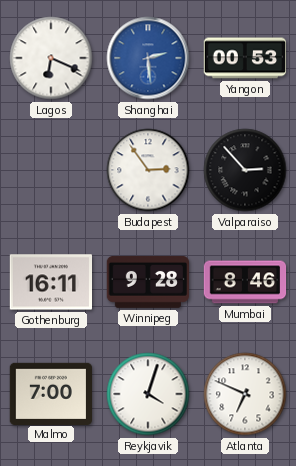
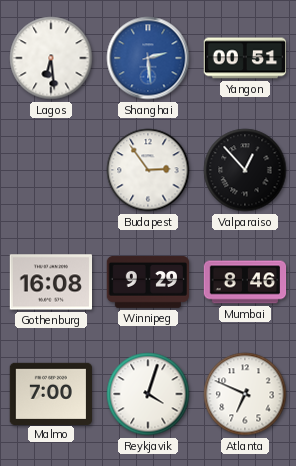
Lagos: 6:19 -> 6:29 (51, 58)
Yangon: 00:53 -> 00:51 (245, 58)
Valparaiso: 2:53 -> 12:53 (245, 170)
Gothenburg: 16:11 -> 16:08 (51, 282)
Winnipeg: 9:28 -> 9:29 (148, 282)
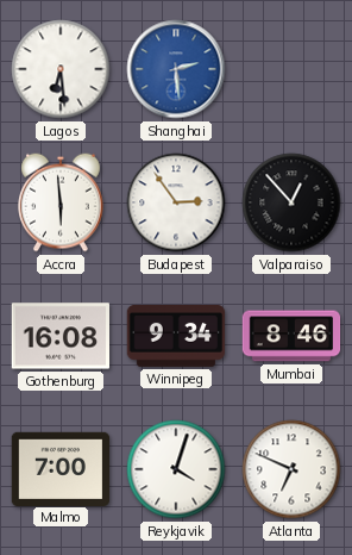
Yangon: 00:51 -> none (245, 58)
Accra: none -> 5:59 (62, 202)
Winnipeg: 9:29 -> 9:34 (176, 336)
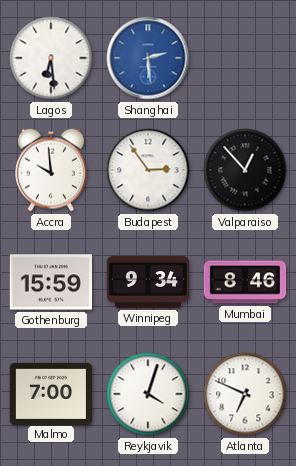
Accra: 5:59 -> 9:59 (52, 170)
Gothenburg: 16:08 -> 15:59 (51, 282)
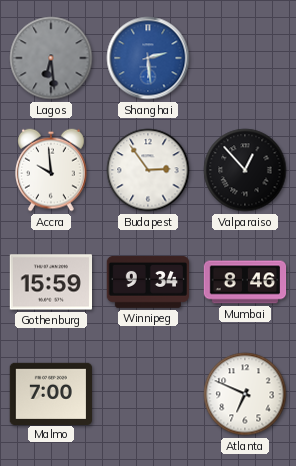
Lagos dial: white -> grey (51, 58)
Reykjavik: 4:03 -> none (148, 394)
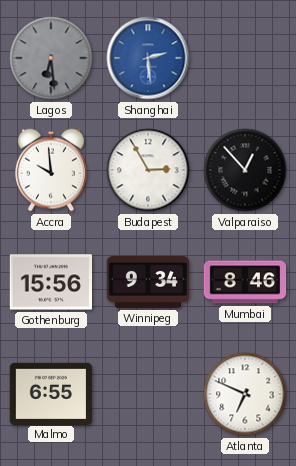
Budapest: 2:54 -> 2:55 (148, 170)
Gothenburg: 15:59 -> 15:56 (51, 282)
Malmo: 7:00 -> 6:55 (51, 393)
